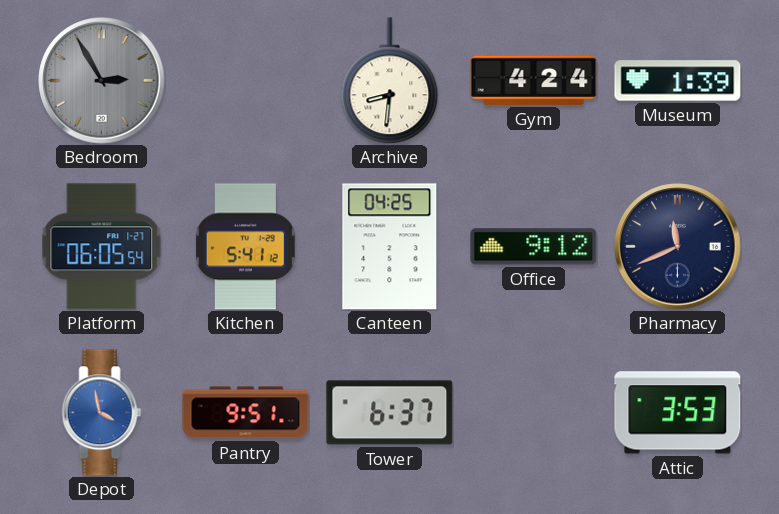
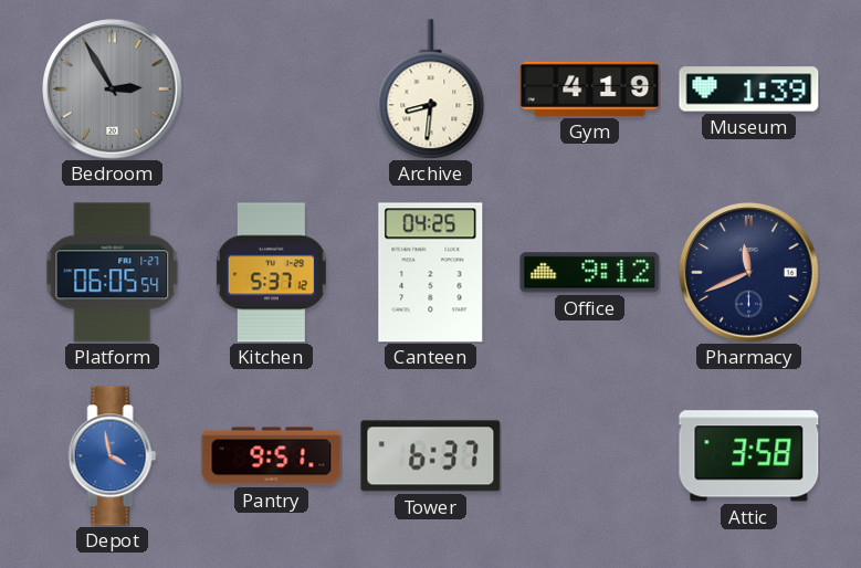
Gym: 4:24 -> 4:19 (590, 88)
Kitchen: 5:41 -> 5:37 (271, 273)
Attic: 3:53 -> 3:58 (749, 456)
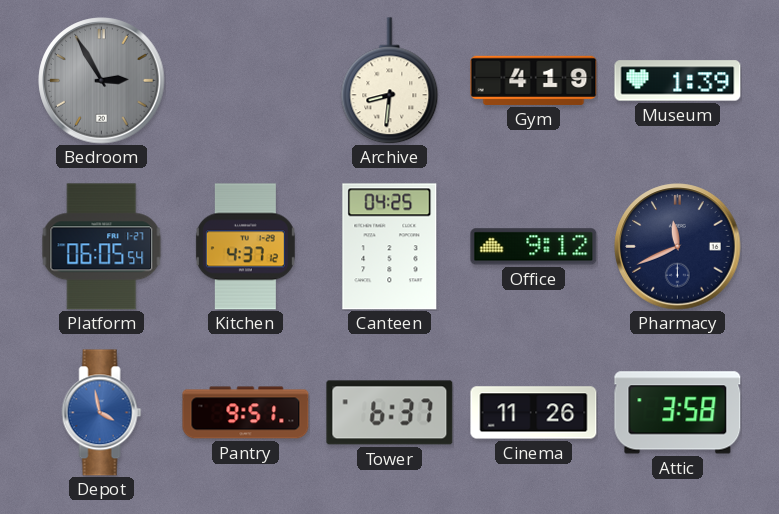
Kitchen: 5:37 -> 4:37 (245, 247)
Cinema: none -> 11:26 (534, 413)
